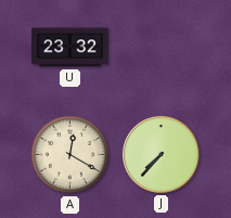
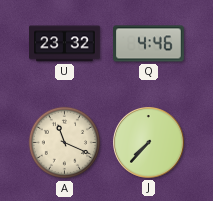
Q: none -> 4:46 (149, 44)
A: 12:20 -> 11:19 (65, 143)
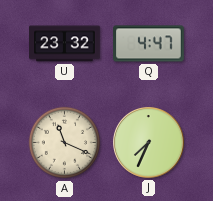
Q: 4:46 -> 4:47 (149, 44)
J: 7:37 -> 7:34 (149, 143)
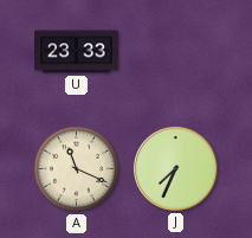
U: 23:32 -> 23:33 (77, 52)
Q: 4:47 -> none (149, 44)
